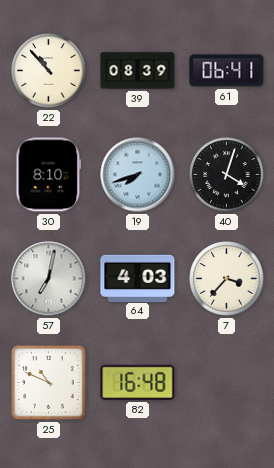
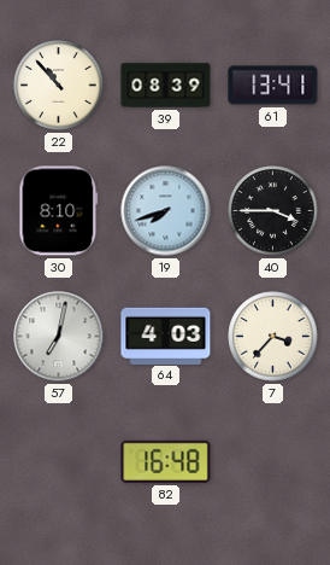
61: 06:41 -> 13:41 (273, 86)
40: 4:03 -> 3:45 (273, 211)
25: 10:49 -> none (49, 383)
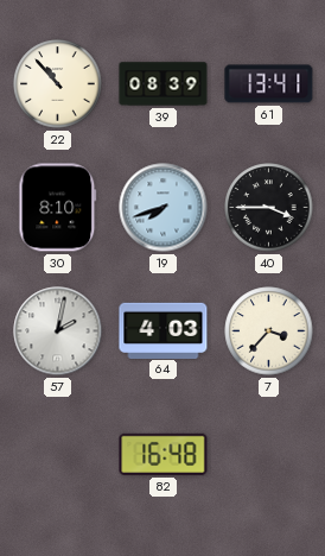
57: 7:02 -> 2:02 (58, 331)
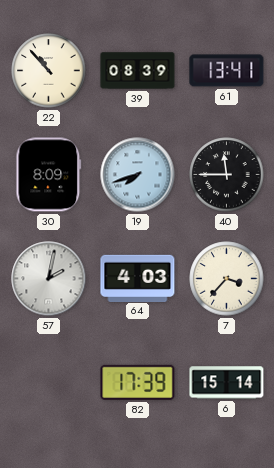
30: 8:10 -> 8:09 (49, 175)
40: 3:45 -> 11:45 (227, 175)
82: 16:48 -> 17:39 (138, 382)
6: none -> 15:14 (227, 383)
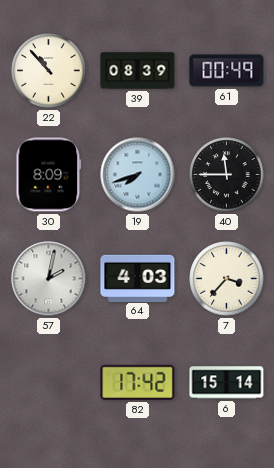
61: 13:41 -> 00:49 (227, 71)
82: 17:39 -> 17:42 (138, 382)
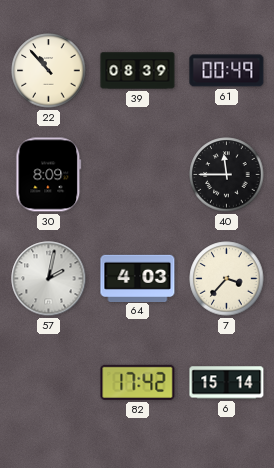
19: 7:42 -> none (138, 175)
